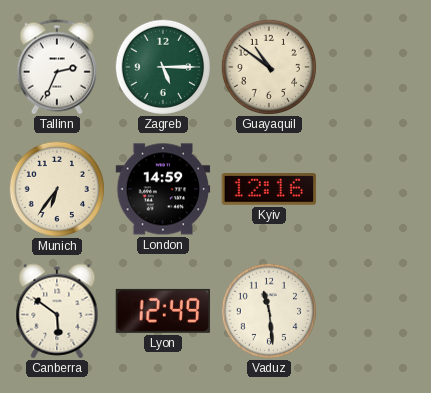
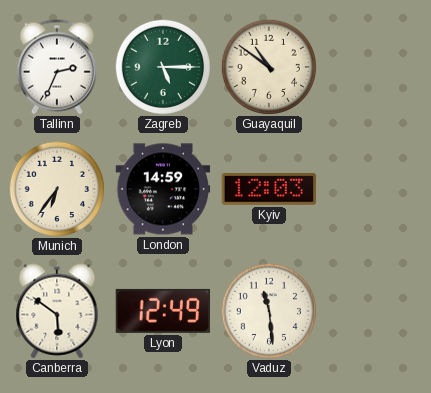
Kyiv: 12:16 -> 12:03 (269, 189)
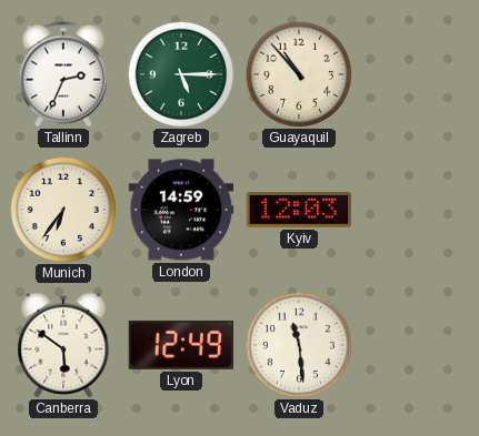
Guayaquil: 10:51 -> 10:53 (298, 73)
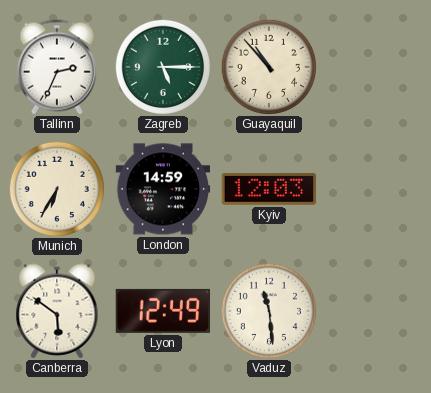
Munich: 6:36 -> 6:35 (56, 188)
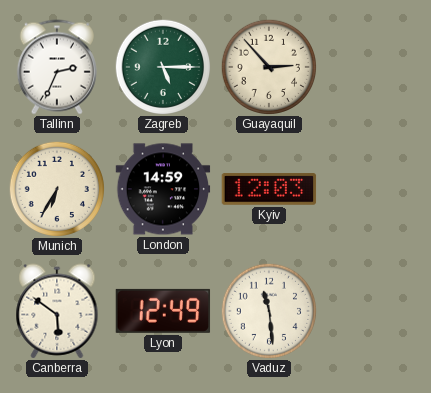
Guayaquil: 10:53 -> 2:53 (268, 66)
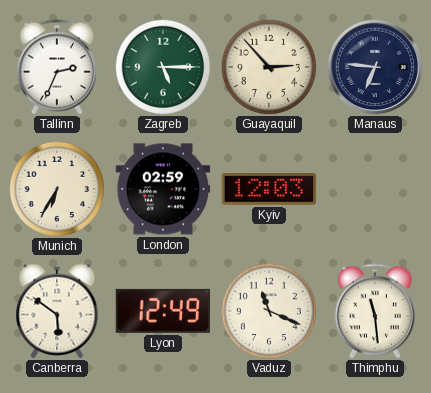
Manaus: none -> 6:46 (375, 67)
London: 14:59 -> 02:59 (163, 189)
Vaduz: 11:29 -> 11:19 (268, 310)
Thimphu: none -> 11:29 (375, 311)
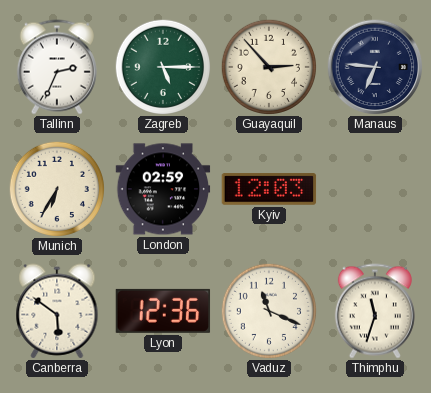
Lyon: 12:49 -> 12:36 (163, 311)
Thimphu: 11:29 -> 11:33 (375, 311)
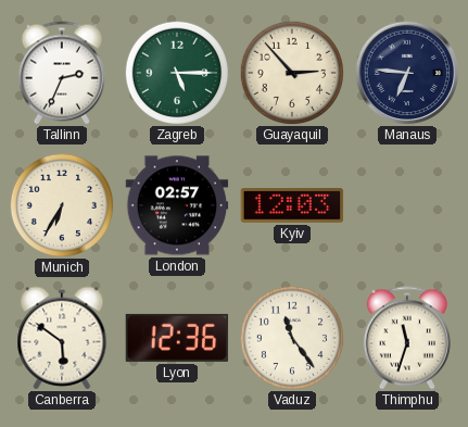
London: 02:59 -> 02:57 (177, 205)
Vaduz: 11:19 -> 11:24 (291, 337)
